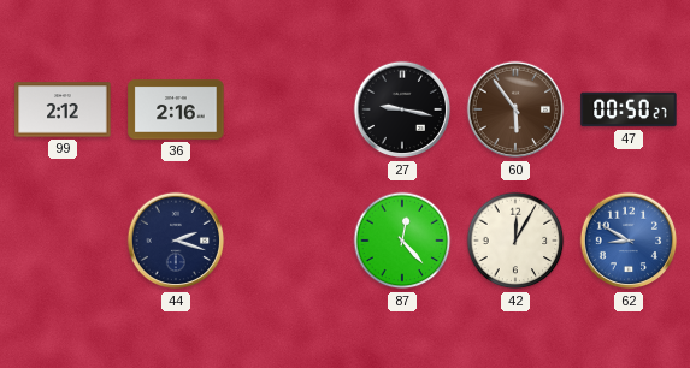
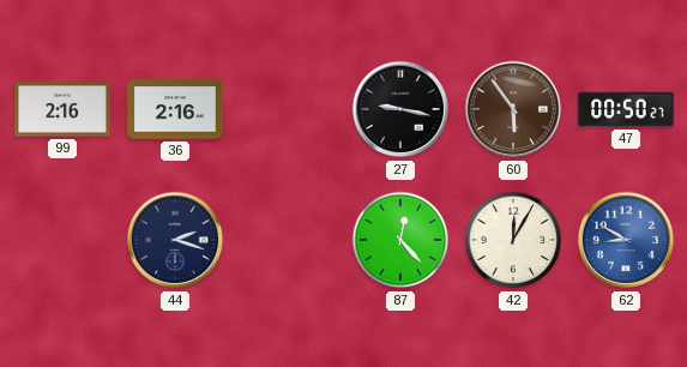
99: 2:12 -> 2:16 (62, 109)
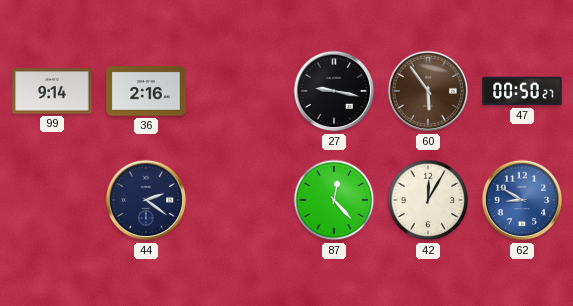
99: 2:16 -> 9:14 (52, 91)
44: 2:18 -> 2:21 (146, 200)
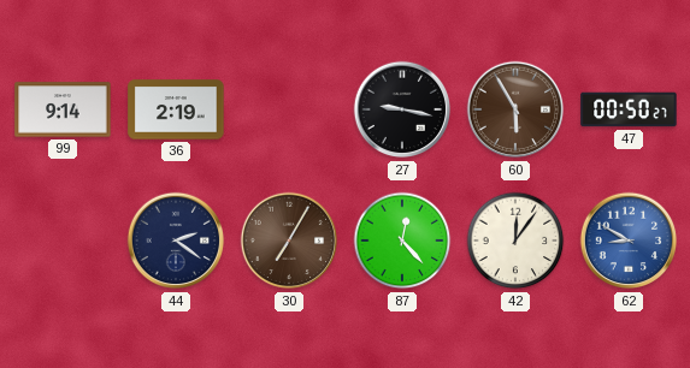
36: 2:16 -> 2:19 (176, 109)
60: 5:54 -> 5:55 (515, 109)
30: none -> 7:05 (289, 241)
42: 12:05 -> 12:06 (515, 241)
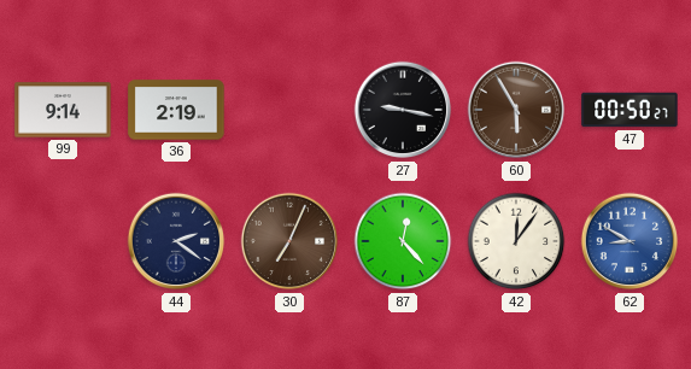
30: 7:05 -> 7:04 (289, 241)
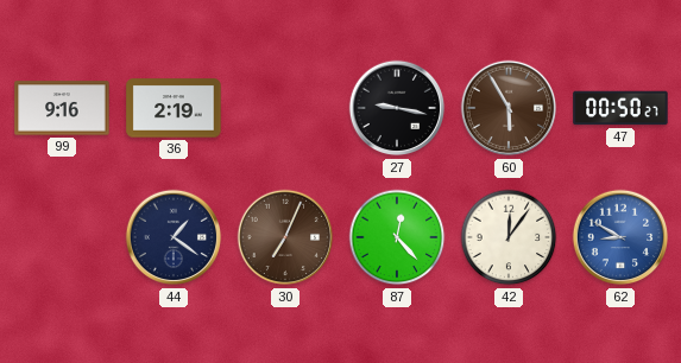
99: 9:14 -> 9:16 (62, 108)
44: 2:21 -> 1:21 (174, 237)
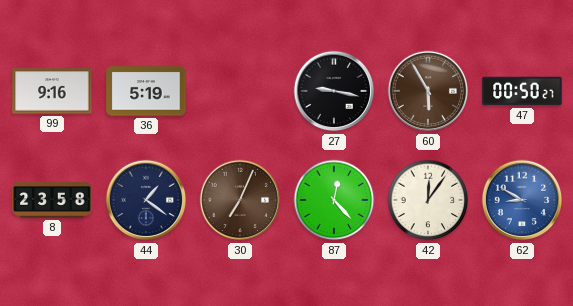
36: 2:19 -> 5:19 (146, 91)
8: none -> 23:58 (52, 200)
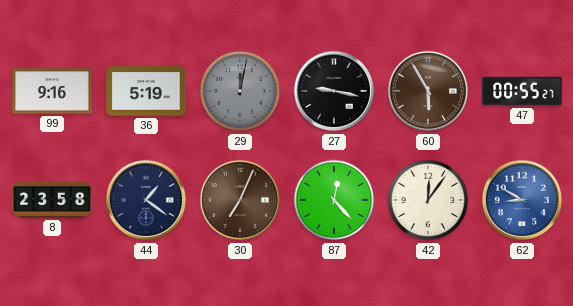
29: none -> 12:02 (240, 91)
47: 00:50 -> 00:55 (522, 91)
